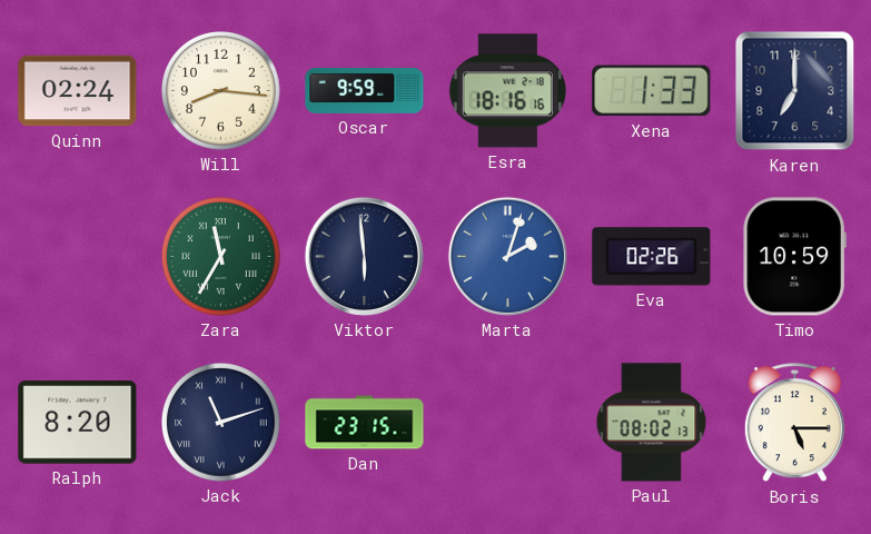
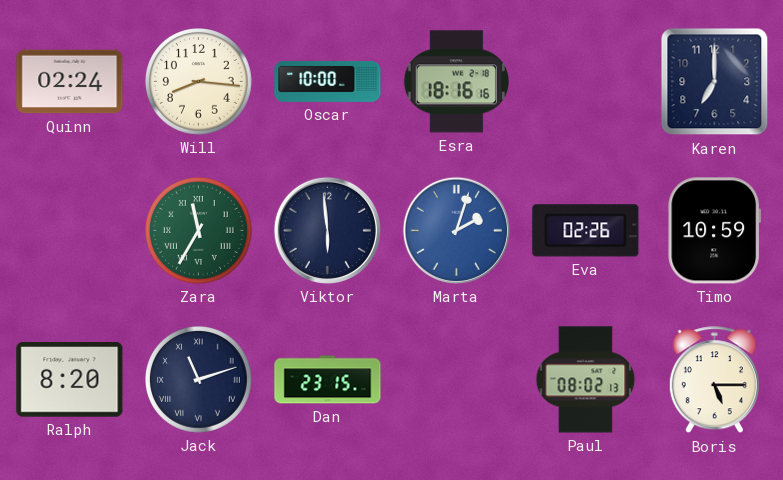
Oscar: 9:59 -> 10:00 (328, 82)
Xena: 1:33 -> none (652, 91)
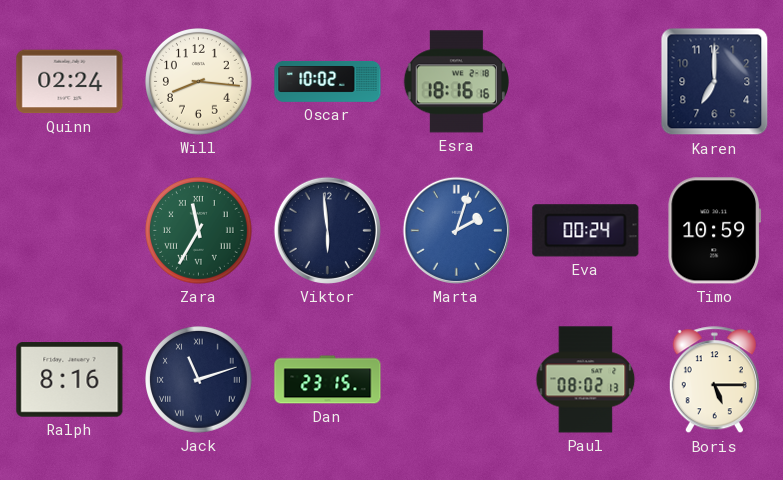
Oscar: 10:00 -> 10:02 (328, 82)
Eva: 02:26 -> 00:24 (586, 231)
Ralph: 8:20 -> 8:16 (70, 380)
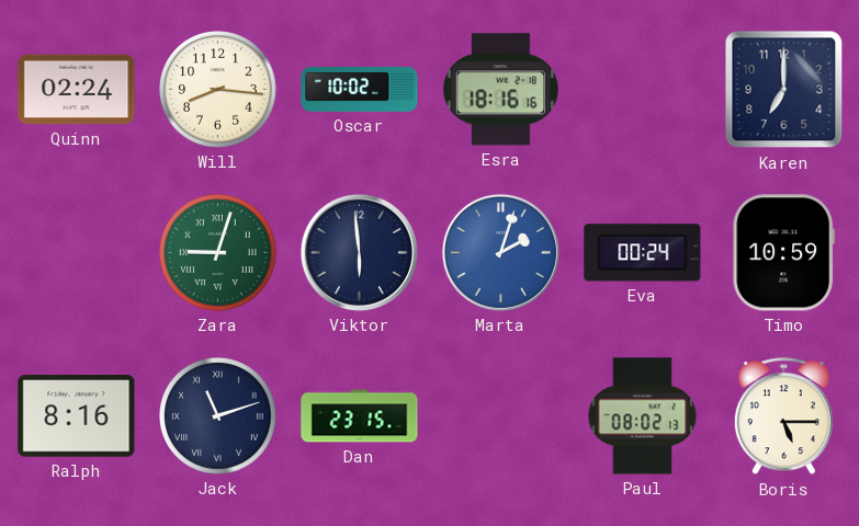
Zara: 11:35 -> 9:03 (218, 253)
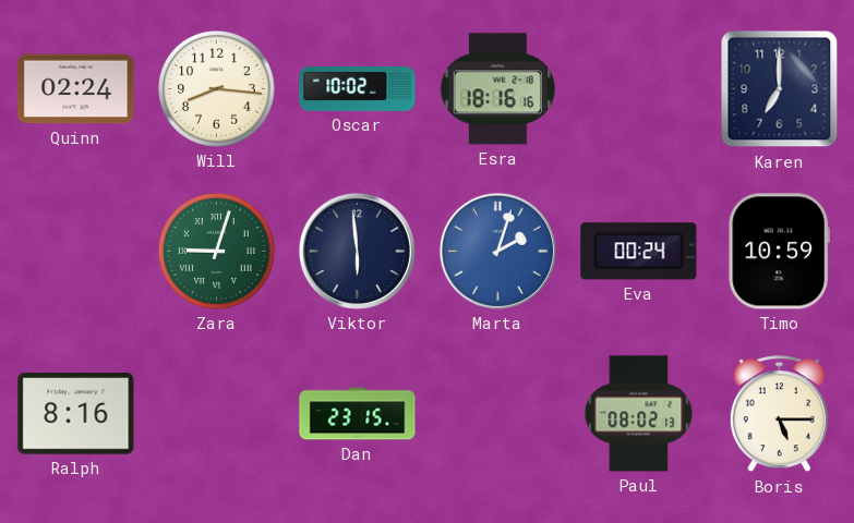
Jack: 11:12 -> none (218, 416)
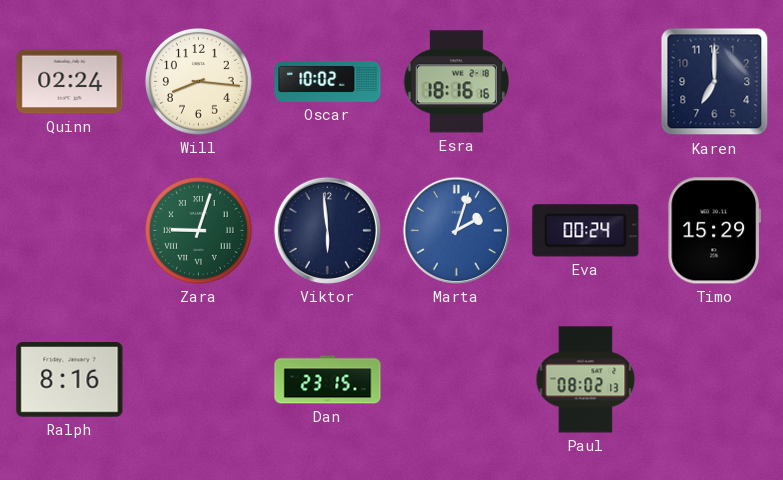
Timo: 10:59 -> 15:29 (715, 231)
Boris: 5:15 -> none (779, 414)
